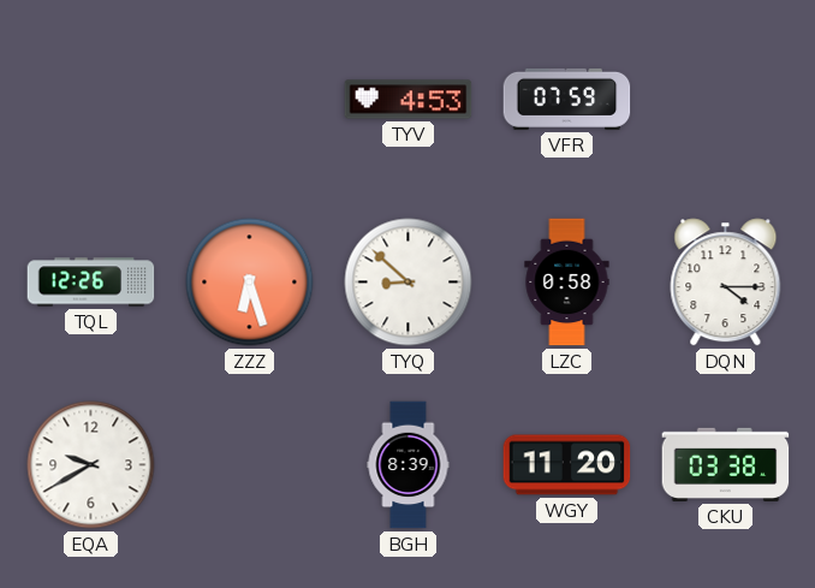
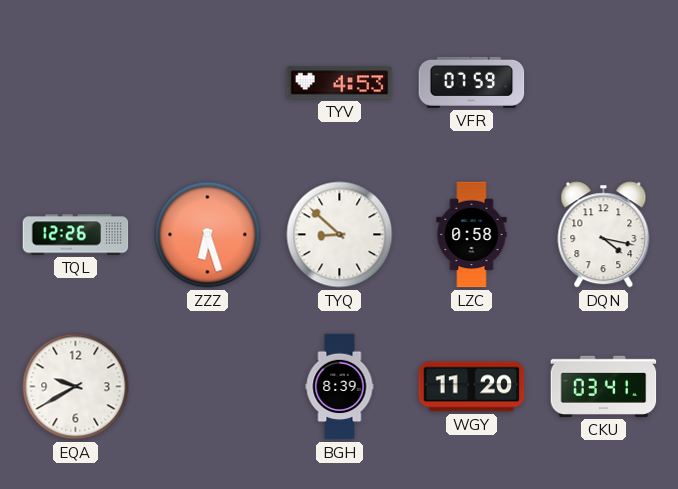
DQN: 4:15 -> 4:17 (604, 235)
CKU: 03:38 -> 03:41 (604, 386)
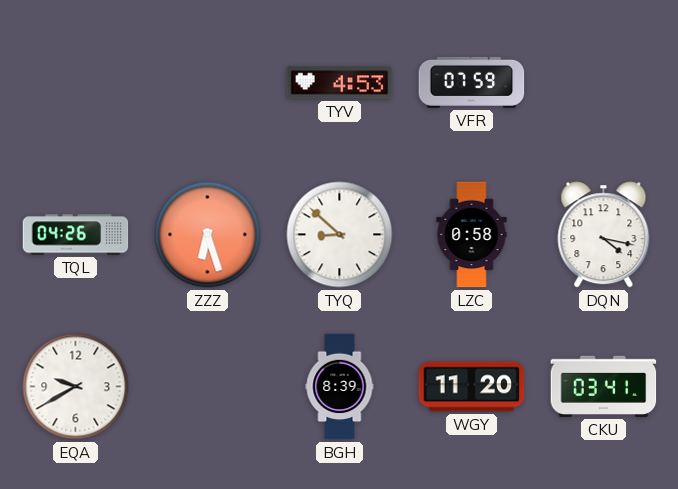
TQL: 12:26 -> 04:26 (76, 235)
